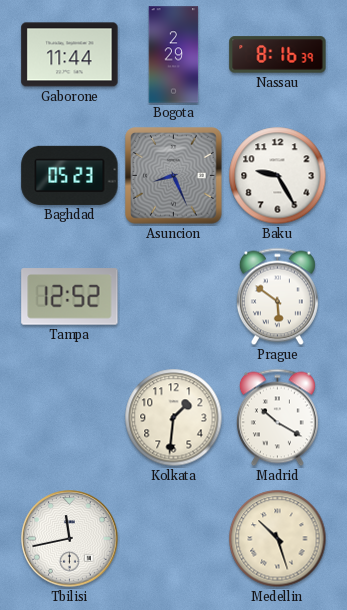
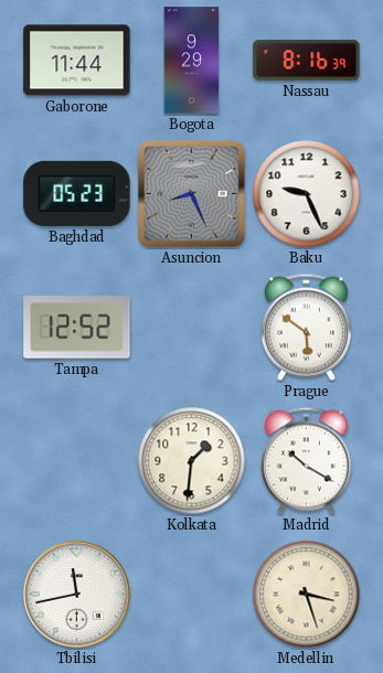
Bogota: 2:29 -> 9:29 (192, 61)
Baku: 9:25 -> 9:26 (307, 194)
Medellin: 10:27 -> 3:27 (307, 595)
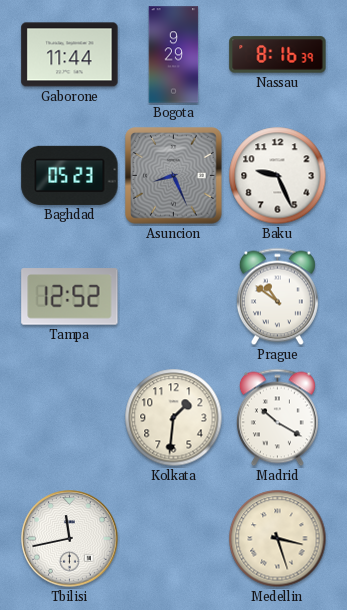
Prague: 5:51 -> 10:51 (277, 297)
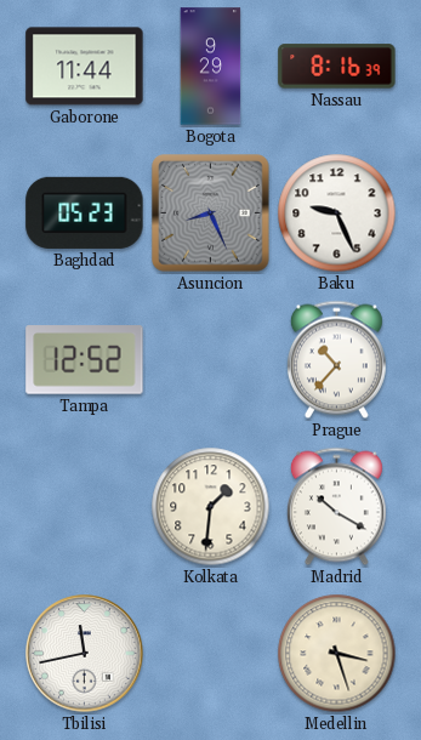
Prague: 10:51 -> 10:37 (336, 360)
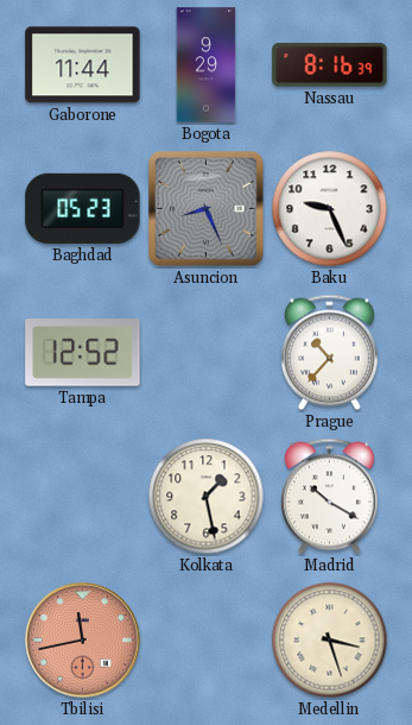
Kolkata: 1:31 -> 1:28 (207, 497)
Tbilisi dial: white -> salmon (83, 641)
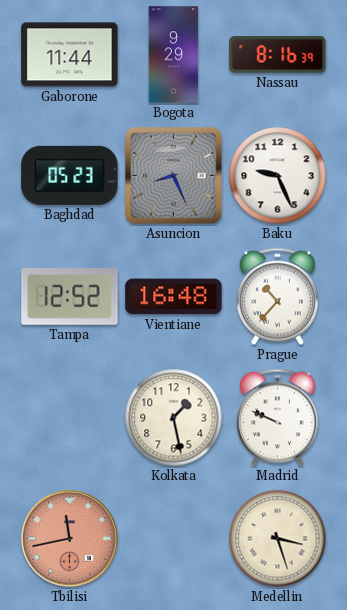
Vientiane: none -> 16:48 (174, 297)
Madrid: 10:20 -> 9:49 (277, 418)
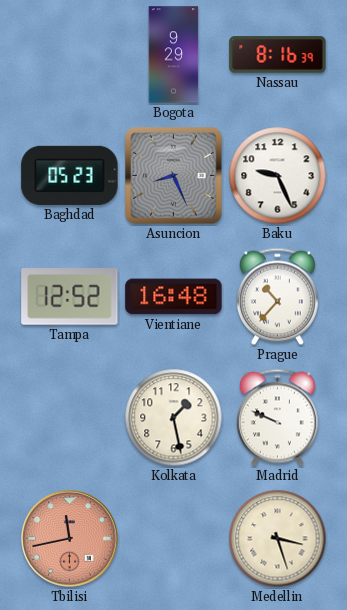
Gaborone: 11:44 -> none (70, 55)
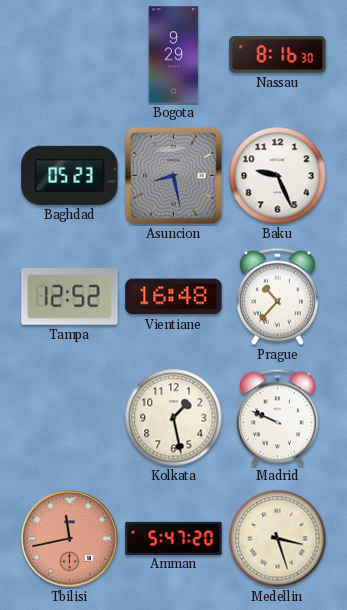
Nassau: 8:16:39 -> 8:16:30 (278, 55)
Asuncion: 8:26 -> 8:28 (174, 176)
Amman: none -> 5:47 (174, 538)
